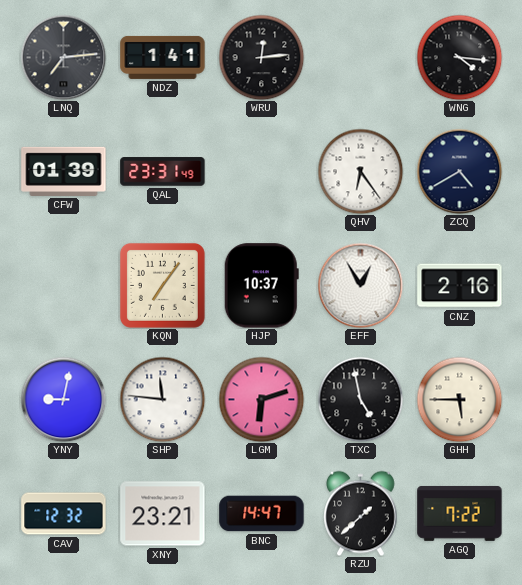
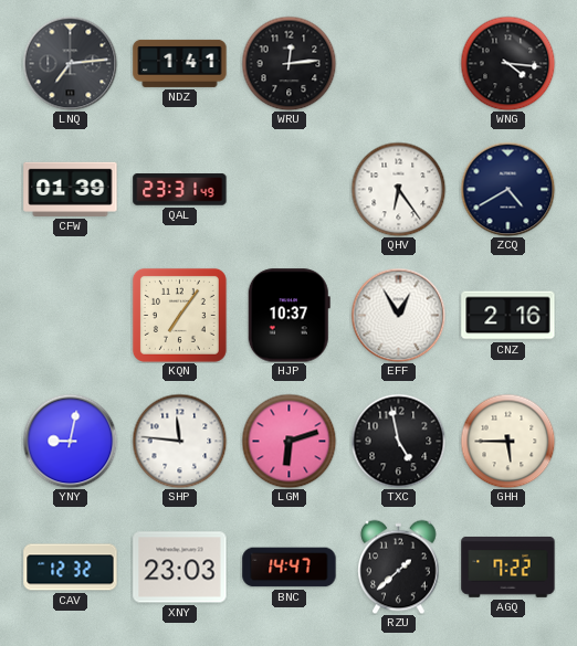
XNY: 23:21 -> 23:03 (180, 568)
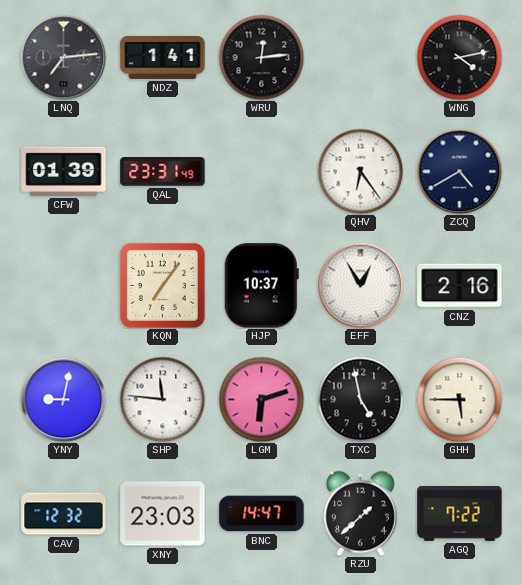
WNG: 4:16 -> 4:13 (459, 57)
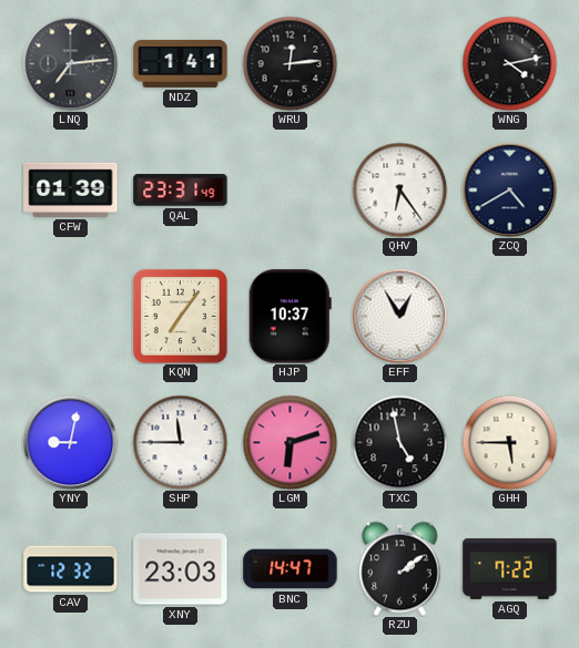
CNZ: 2:16 -> none (460, 286)
SHP: 11:46 -> 11:45 (180, 442)
RZU: 1:38 -> 2:09 (400, 568)
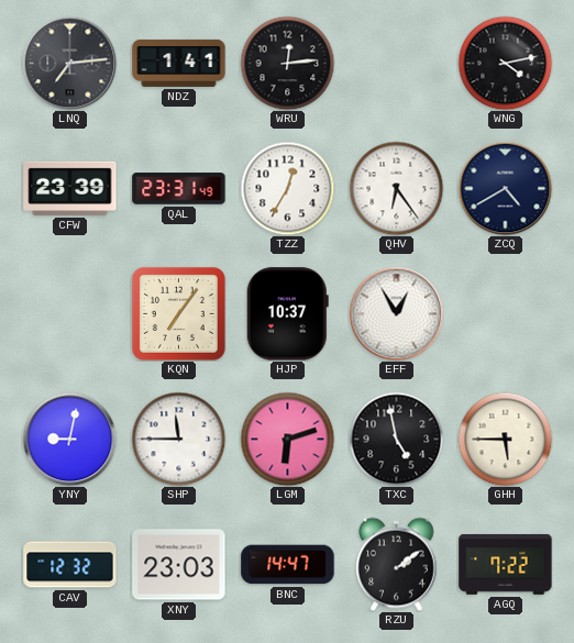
CFW: 01:39 -> 23:39 (70, 188)
TZZ: none -> 12:35 (287, 188)
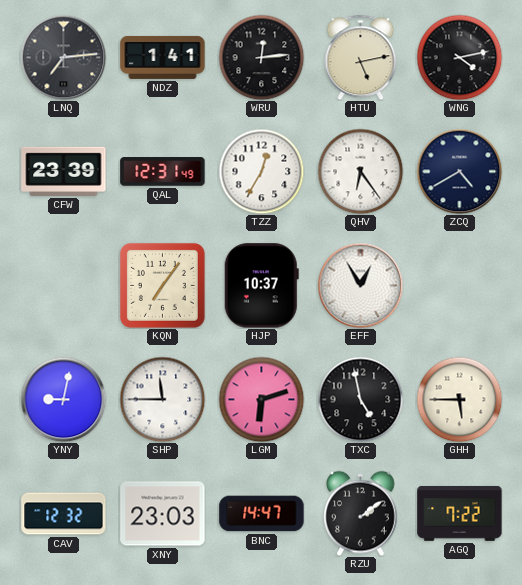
HTU: none -> 5:13 (361, 57)
QAL: 23:31 -> 12:31 (163, 172)
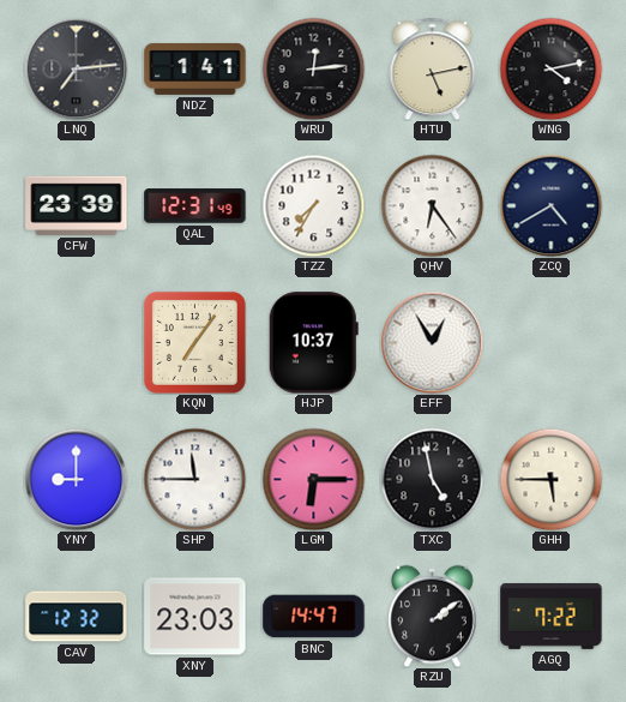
TZZ: 12:35 -> 7:35 (313, 205)
YNY: 9:02 -> 9:00 (76, 479)
LGM: 6:12 -> 6:15 (313, 479)
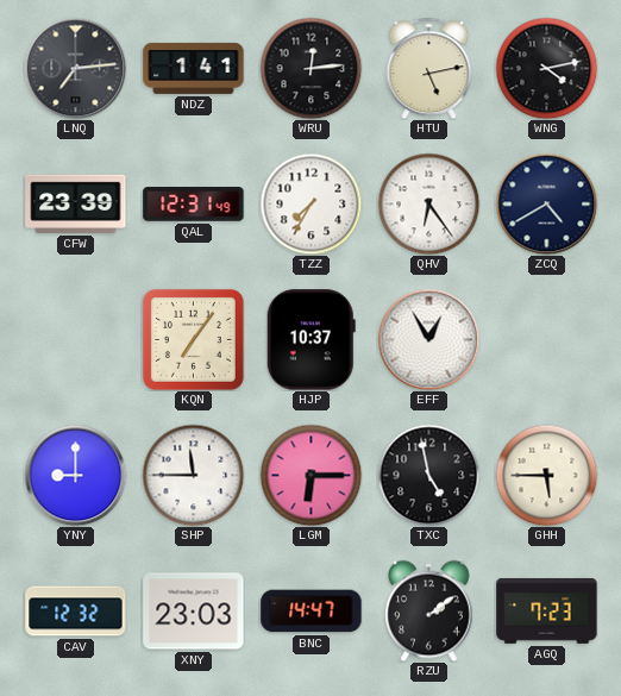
AGQ: 7:22 -> 7:23 (547, 610)
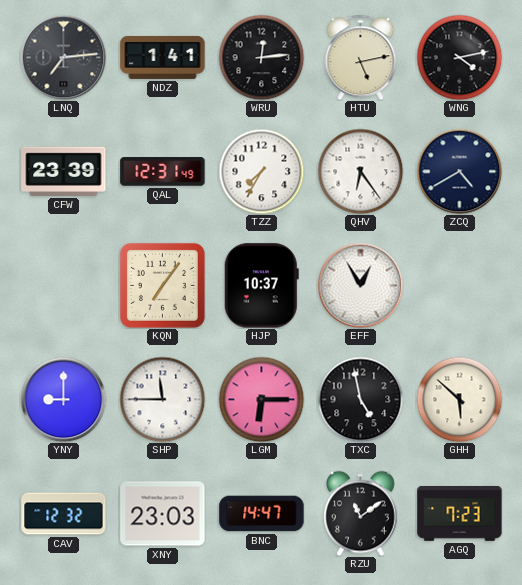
GHH: 5:45 -> 5:52 (459, 399)
RZU: 2:09 -> 11:09 (361, 513)
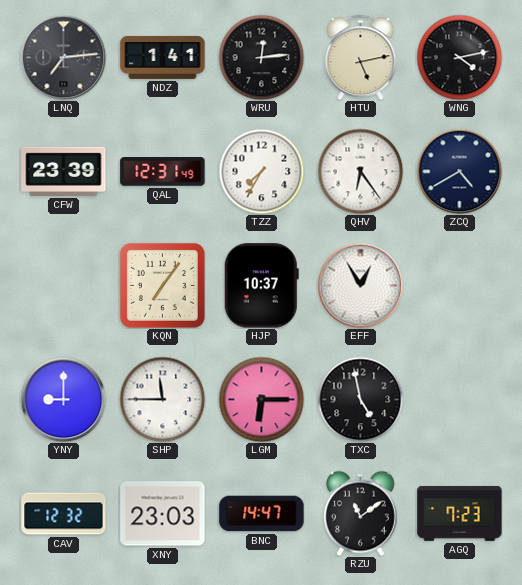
GHH: 5:52 -> none (459, 399)
